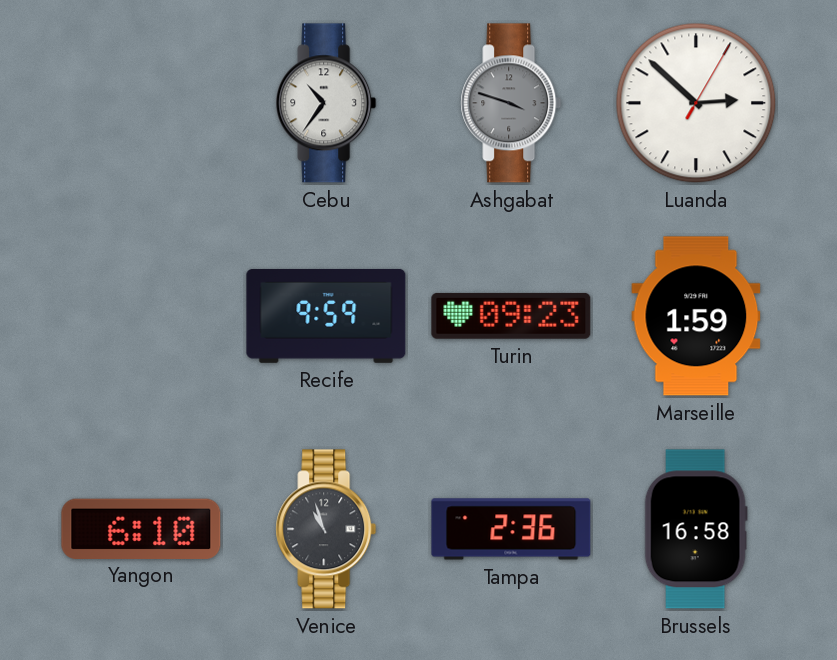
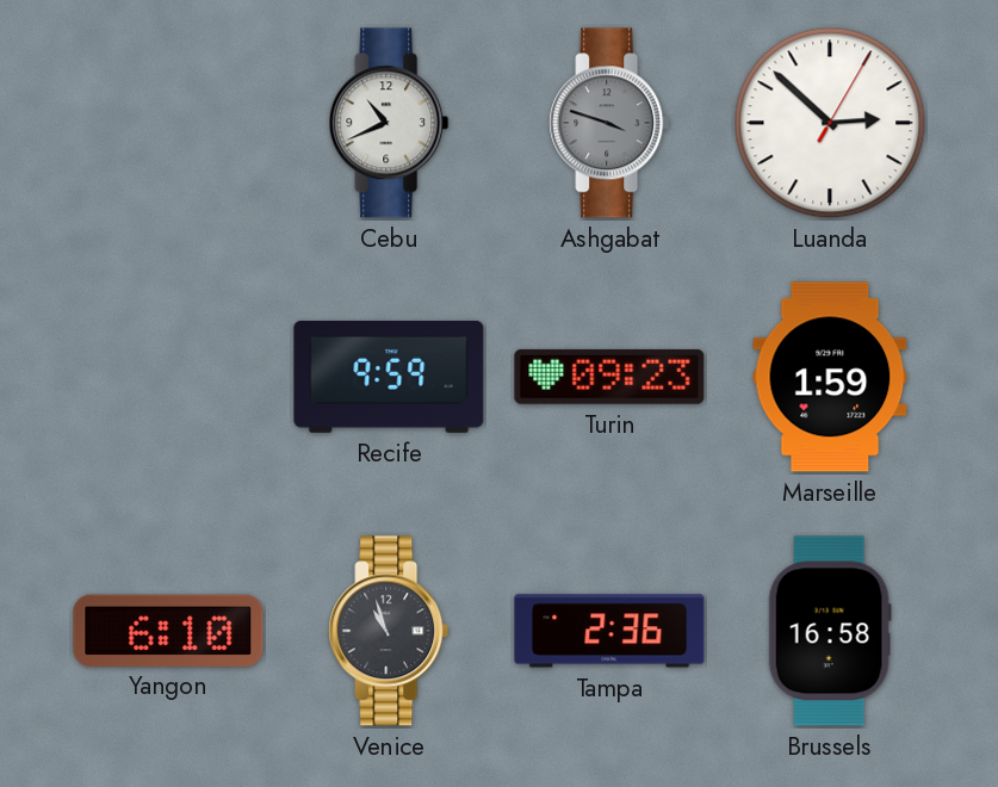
Cebu: 10:36 -> 10:41 (389, 123)
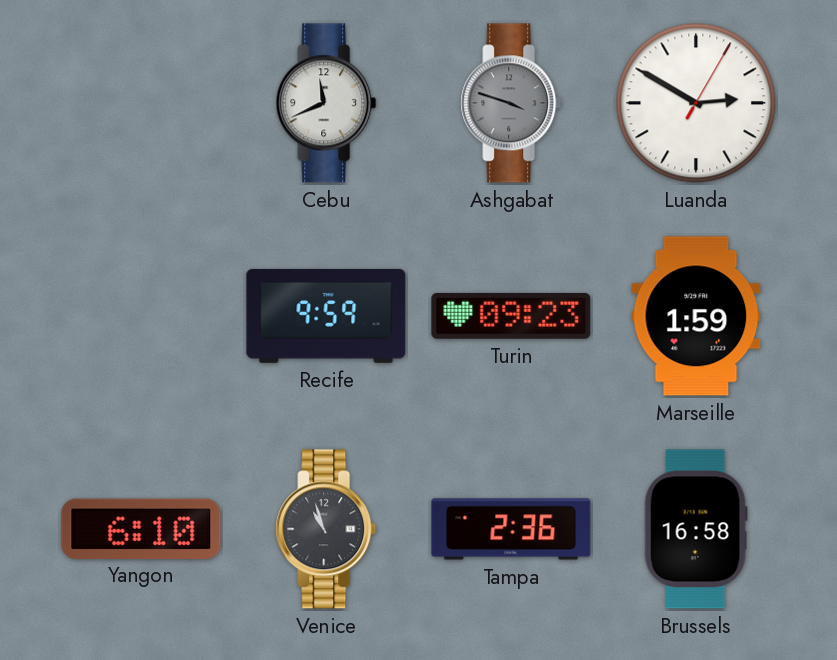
Cebu: 10:41 -> 11:41 (326, 103)
Luanda: 2:52 -> 2:50 (696, 103)
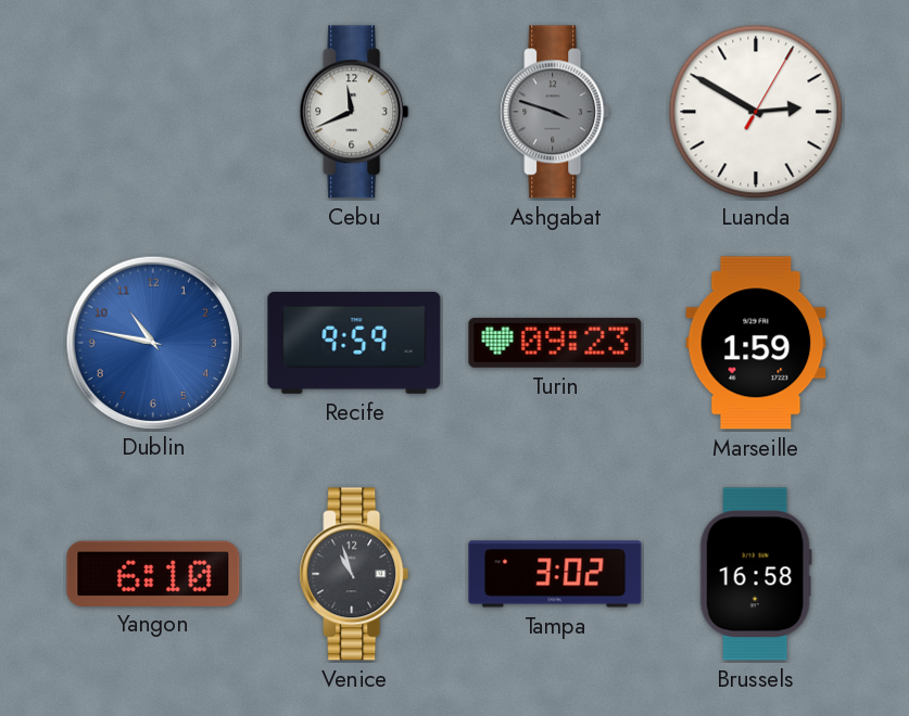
Dublin: none -> 10:47 (152, 342)
Tampa: 2:36 -> 3:02 (555, 574)
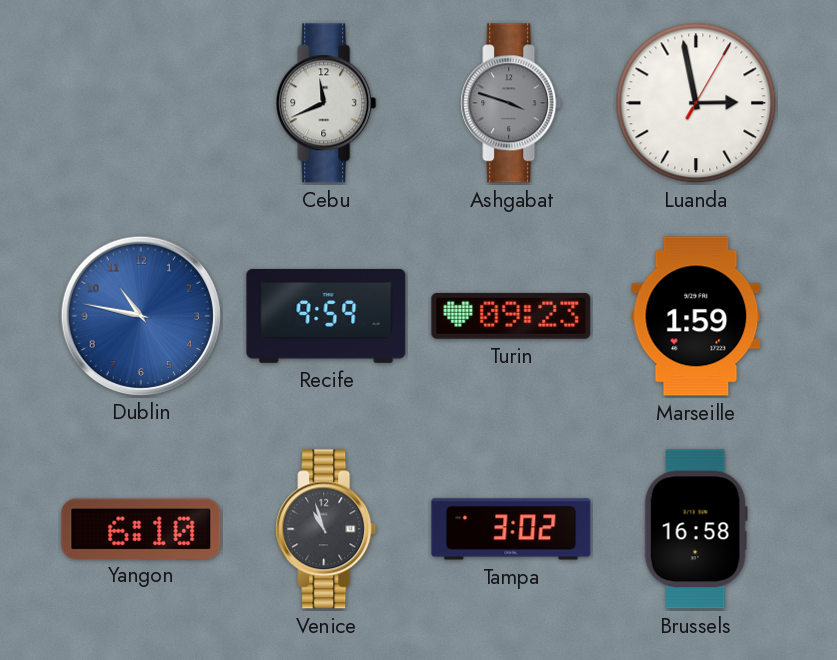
Luanda: 2:50 -> 2:58 (696, 103)
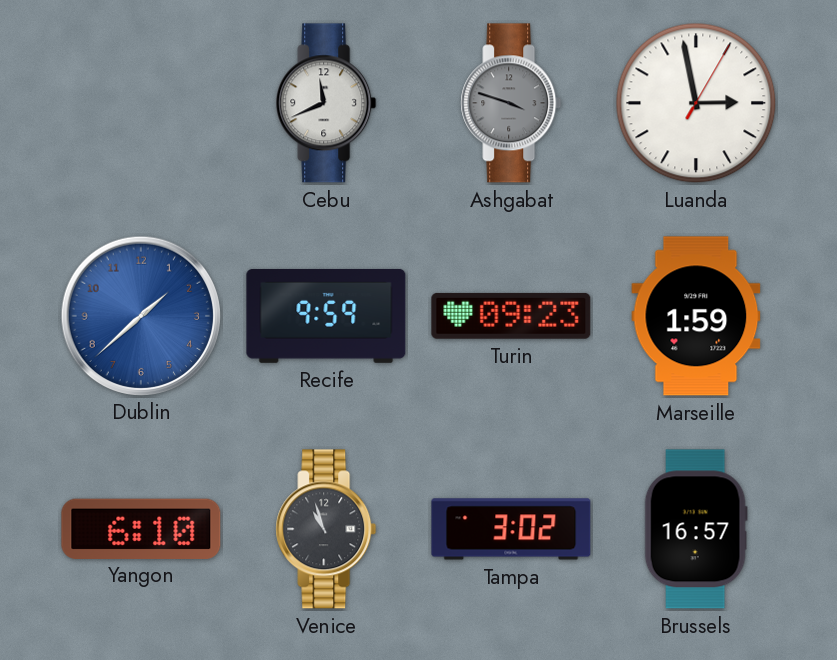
Dublin: 10:47 -> 1:38 (140, 315)
Brussels: 16:58 -> 16:57 (696, 529)
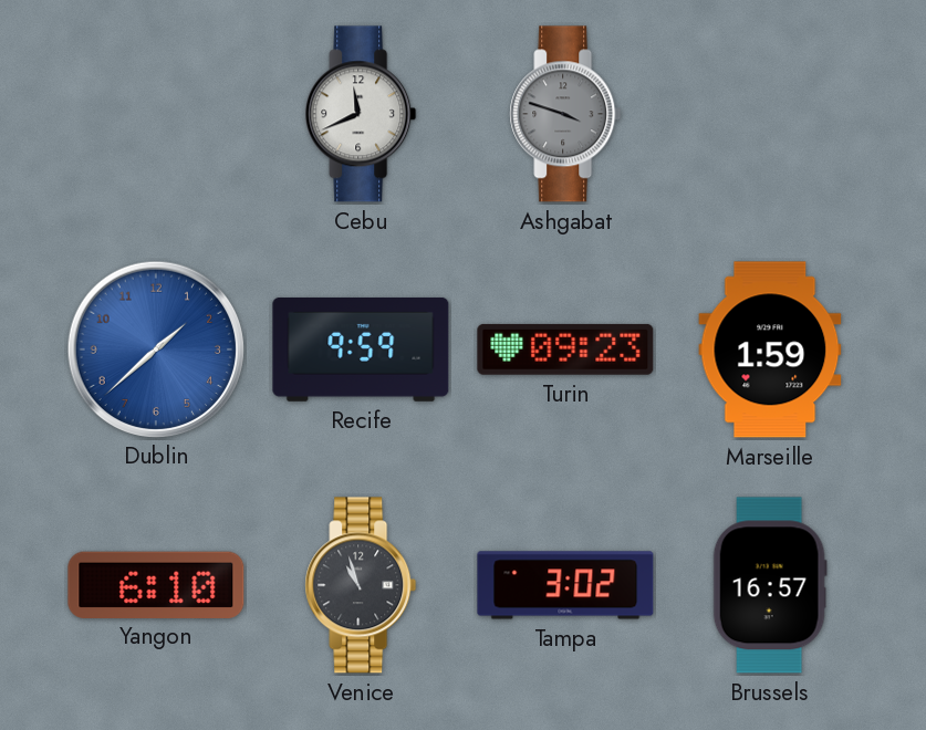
Luanda: 2:58 -> none (696, 103)
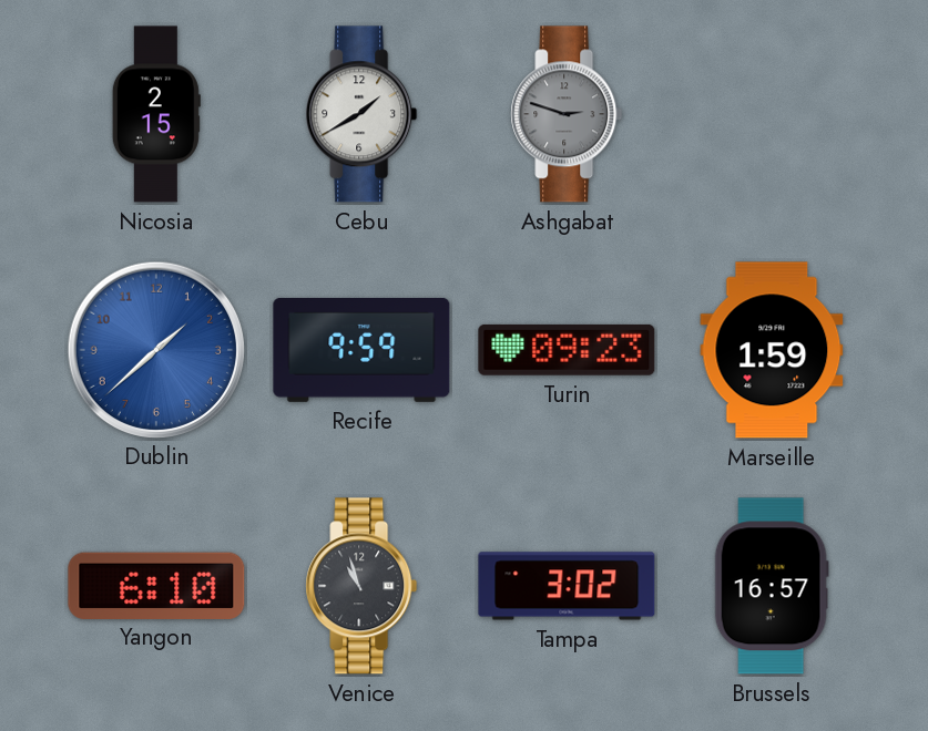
Nicosia: none -> 2:15 (156, 114)
Cebu: 11:41 -> 1:40 (361, 114)
Ashgabat: 3:48 -> 2:48 (567, 114)
